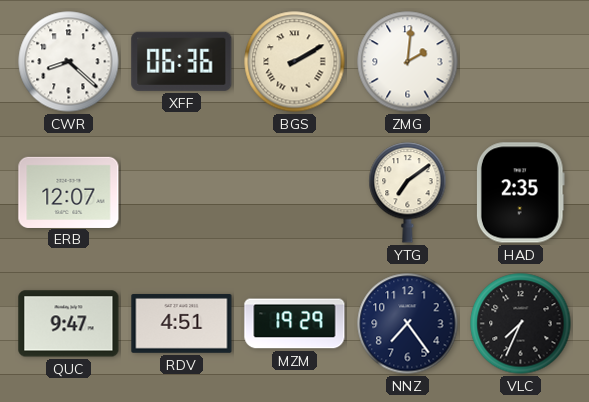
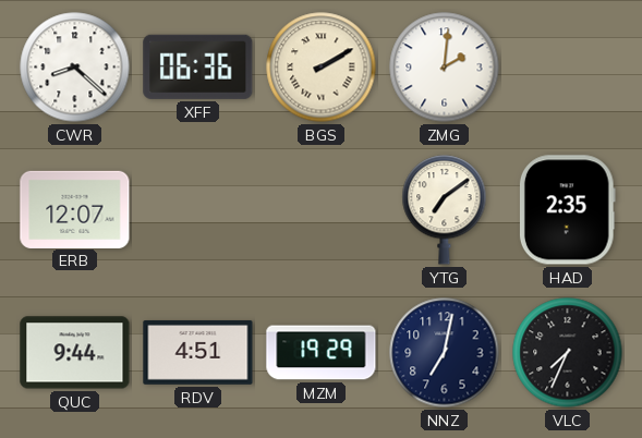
QUC: 9:47 -> 9:44 (75, 353)
NNZ: 7:24 -> 7:02 (445, 353)
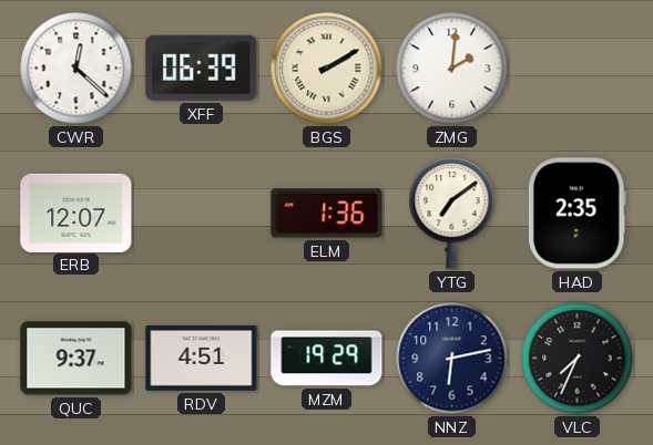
CWR: 8:22 -> 12:22 (76, 69)
XFF: 06:36 -> 06:39 (202, 68)
ELM: none -> 1:36 (327, 214)
QUC: 9:44 -> 9:37 (76, 359)
NNZ: 7:02 -> 6:13 (452, 359)
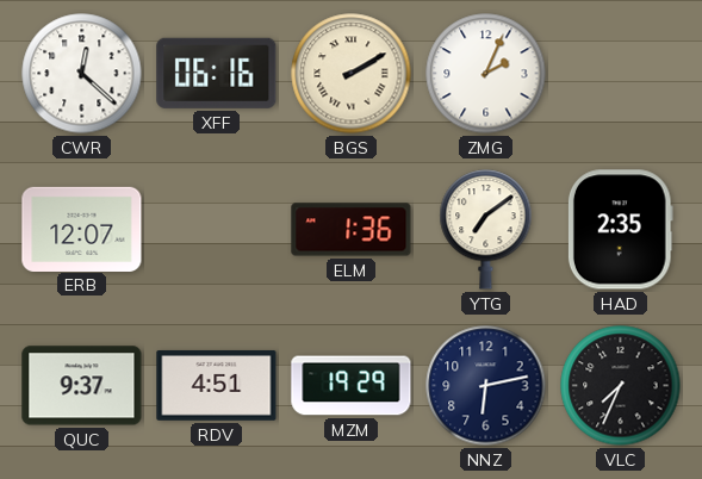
XFF: 06:39 -> 06:16 (217, 73)
ZMG: 2:01 -> 2:04 (486, 74)
